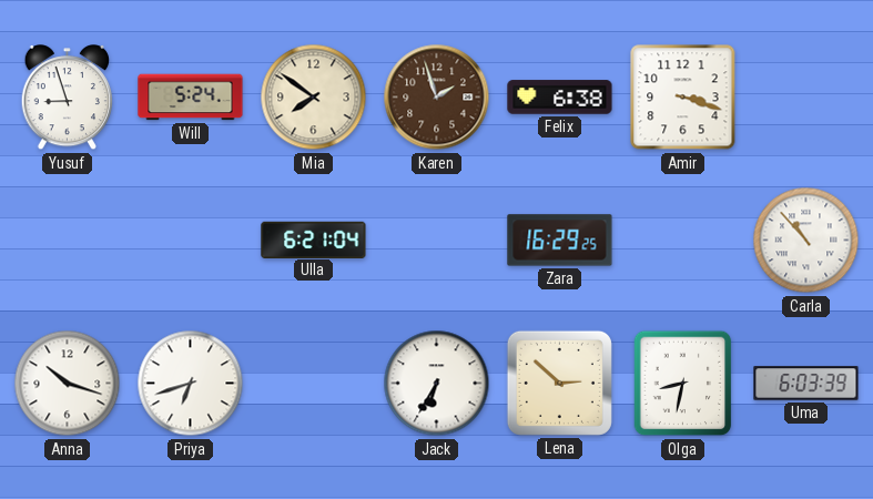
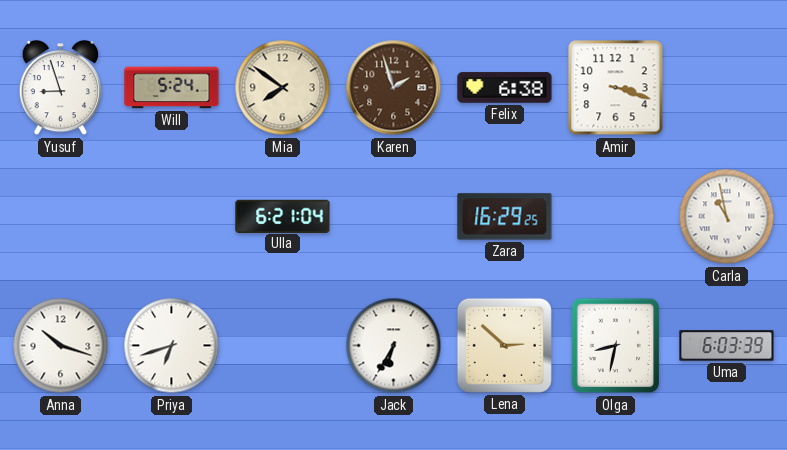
Carla: 10:53 -> 10:58 (727, 217)
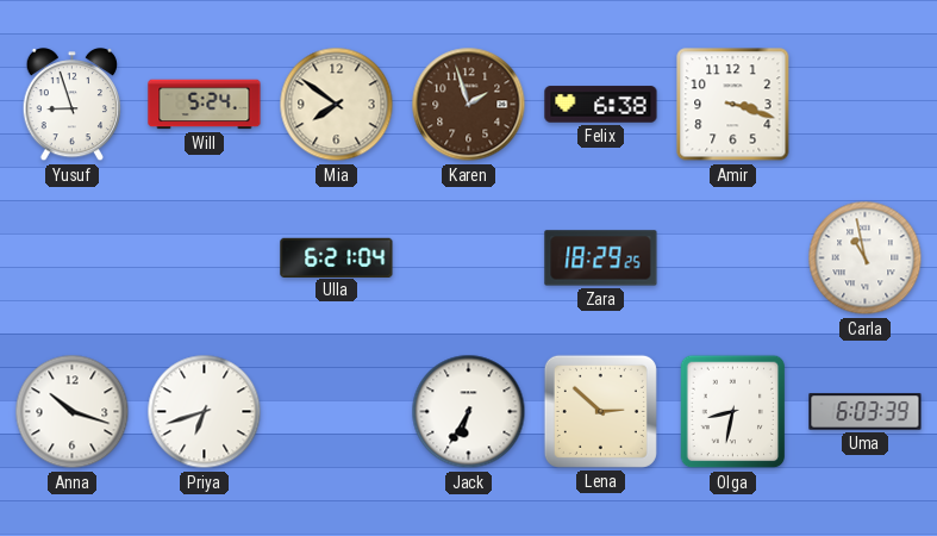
Zara: 16:29 -> 18:29 (601, 258)
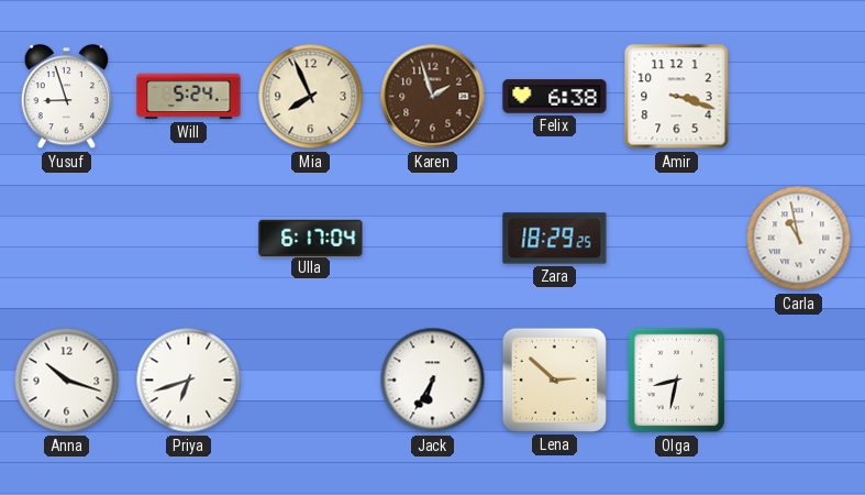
Mia: 7:51 -> 7:56 (311, 97)
Ulla: 6:21 -> 6:17 (311, 238)
Uma: 6:03 -> none (866, 412)
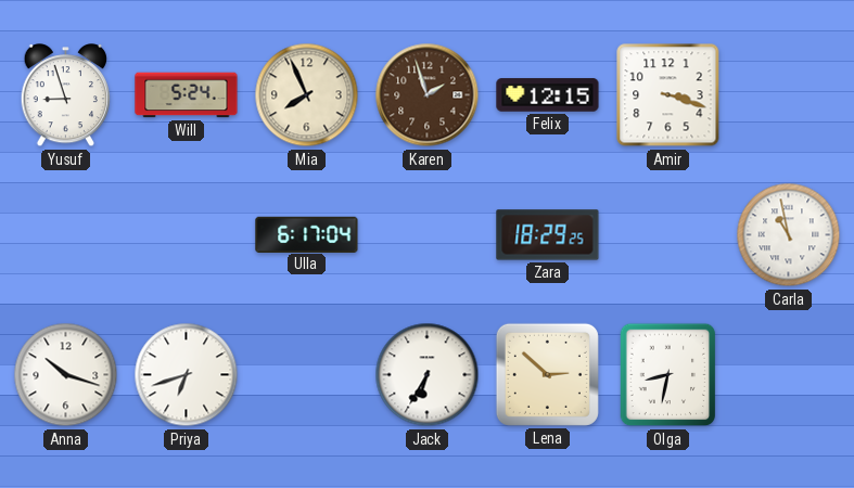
Felix: 6:38 -> 12:15 (548, 95)
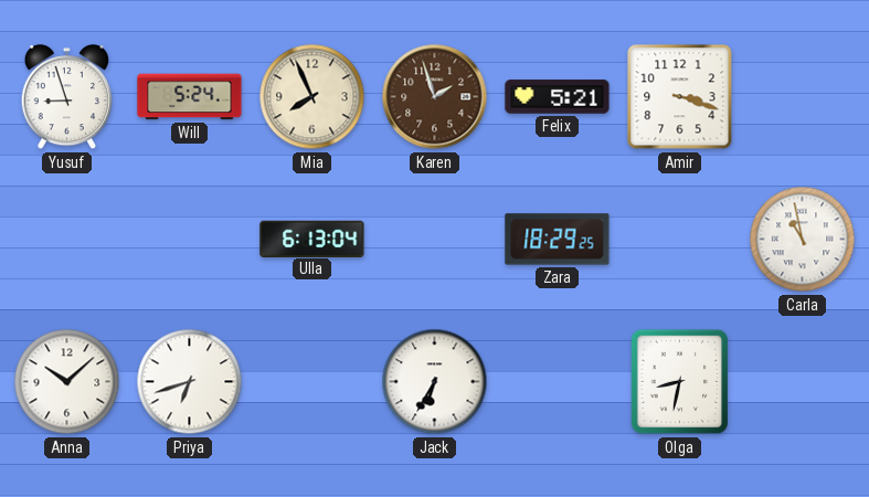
Felix: 12:15 -> 5:21 (558, 97)
Ulla: 6:17 -> 6:13 (312, 239)
Anna: 10:18 -> 10:08 (67, 382)
Lena: 2:52 -> none (547, 374)
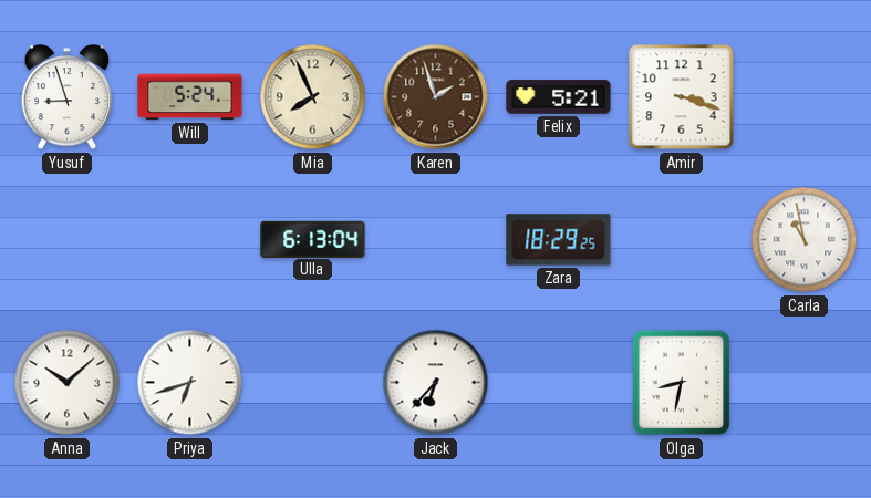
Jack: 6:35 -> 6:37 (436, 383)
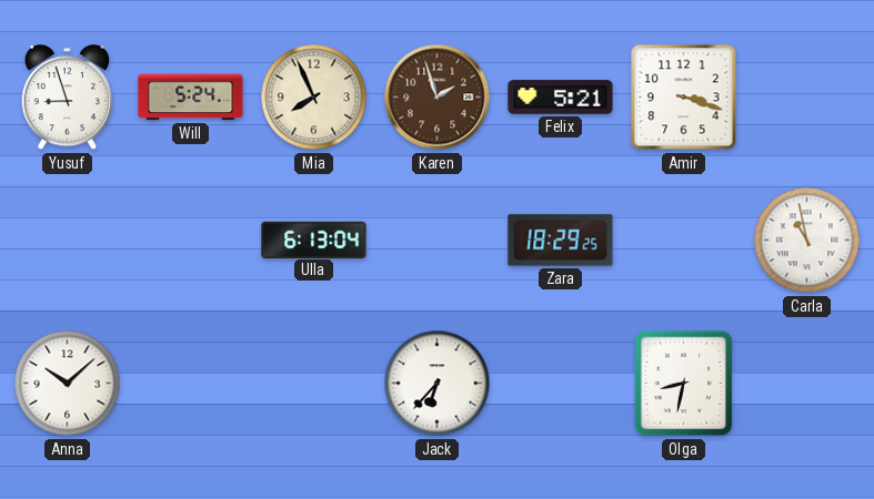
Priya: 6:42 -> none (190, 383)
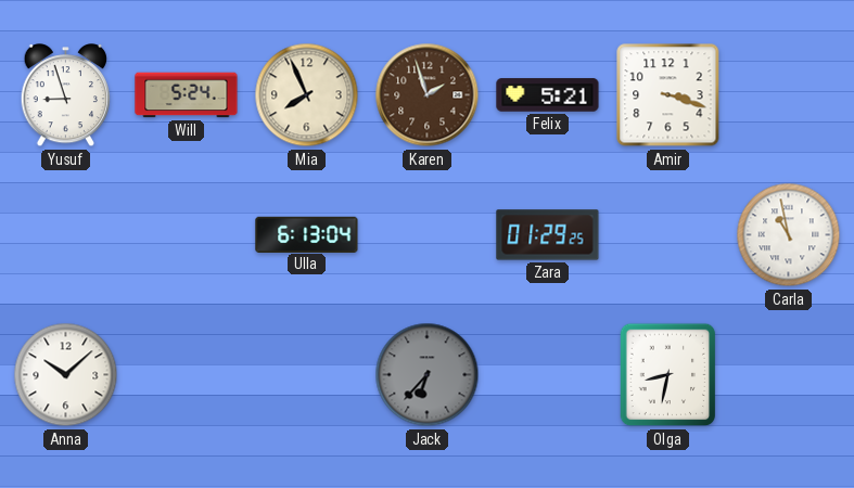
Zara: 18:29 -> 01:29 (548, 235)
Jack dial: white -> grey (428, 375)
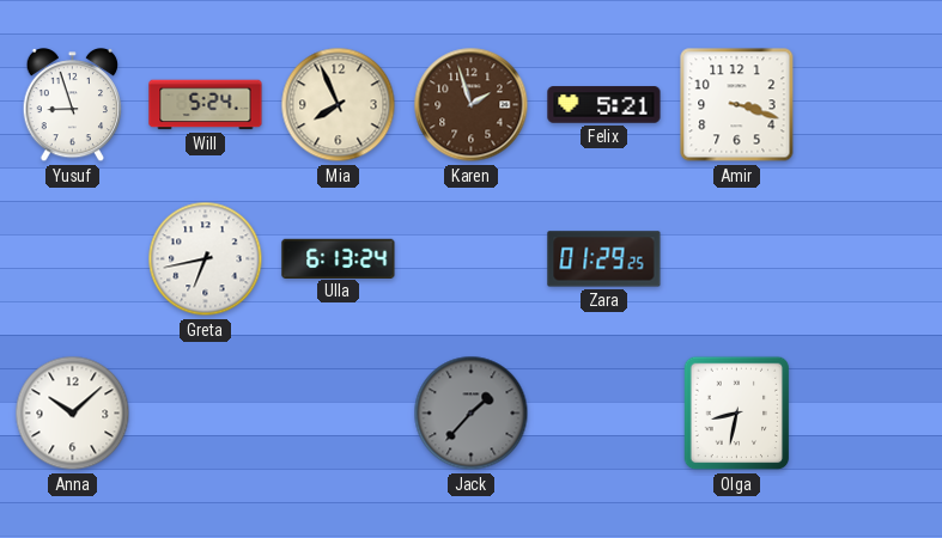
Greta: none -> 6:43 (206, 259)
Ulla: 6:13:04 -> 6:13:24 (339, 258)
Carla: 10:58 -> none (789, 235)
Jack: 6:37 -> 1:37 (472, 414)
